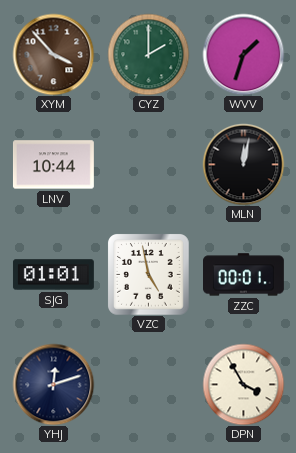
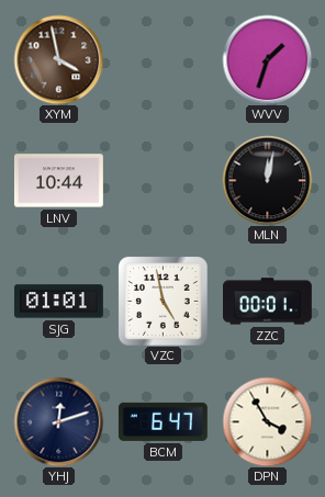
XYM: 3:53 -> 3:58 (58, 59)
CYZ: 2:00 -> none (148, 54)
BCM: none -> 6:47 (162, 421)
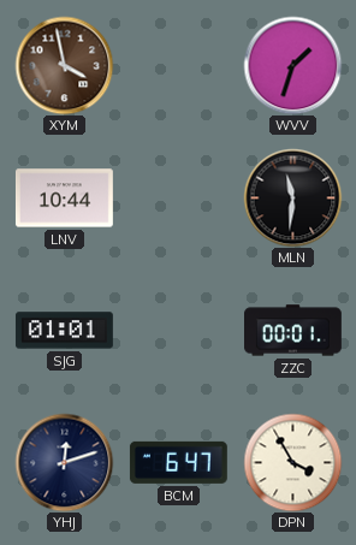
MLN: 12:02 -> 11:31 (292, 197)
VZC: 4:58 -> none (164, 302)
